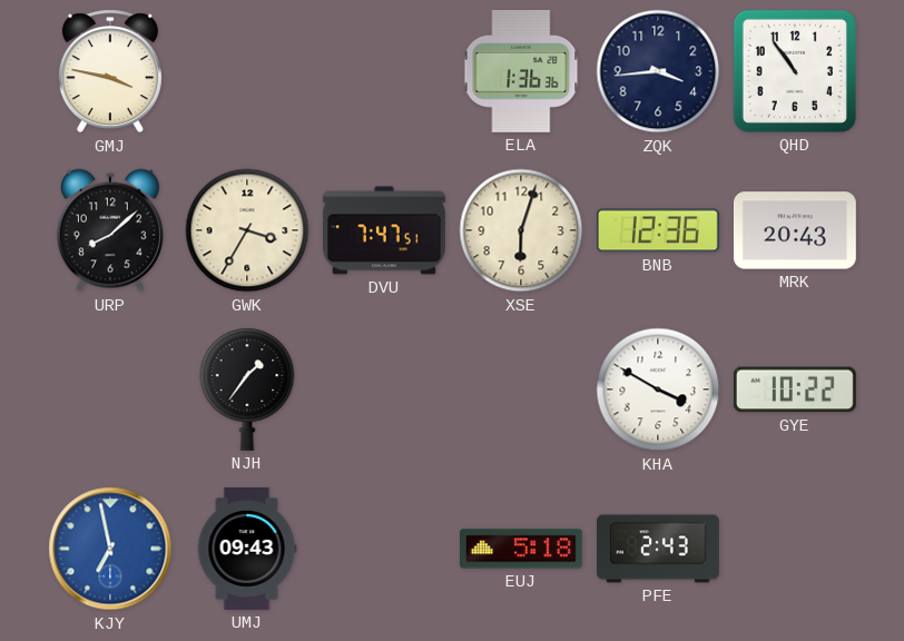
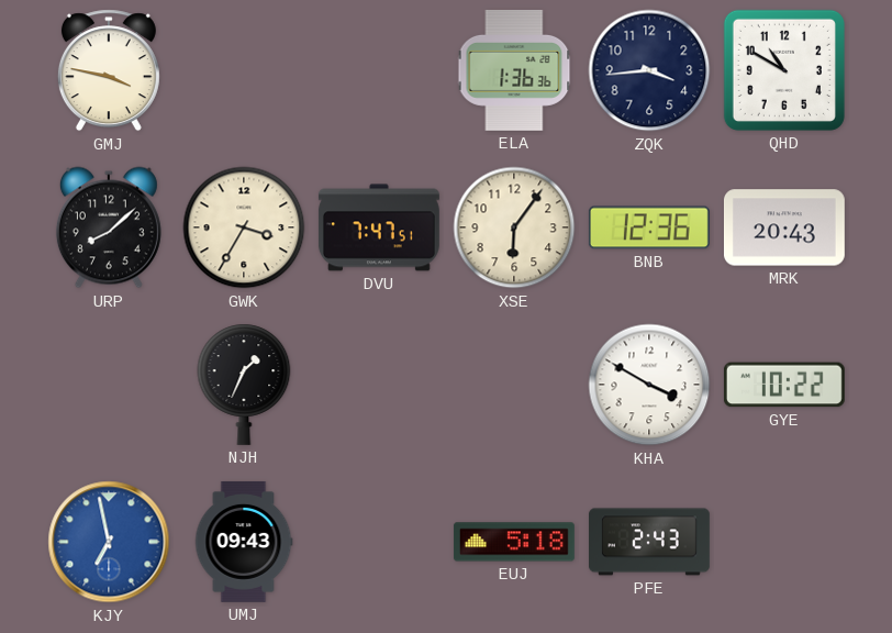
QHD: 10:54 -> 10:50 (784, 70)
XSE: 6:03 -> 6:06 (514, 227)
NJH: 1:36 -> 1:34 (244, 385)
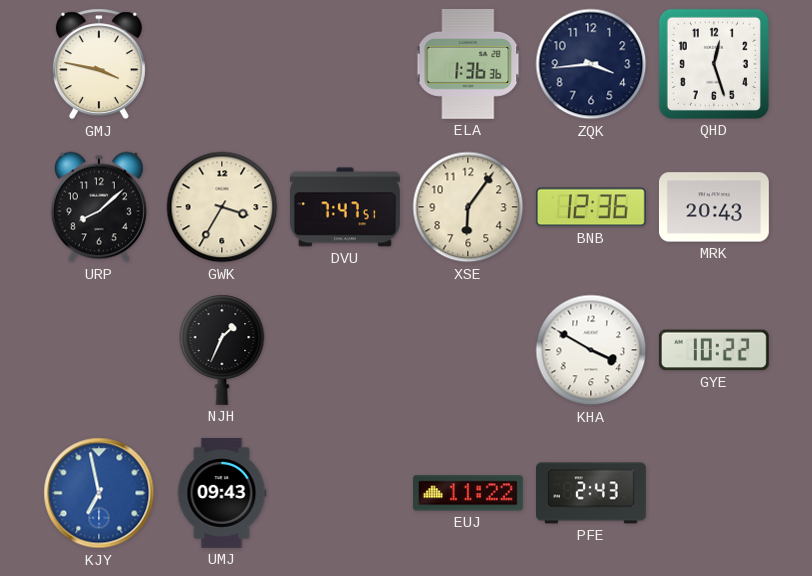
QHD: 10:50 -> 12:27 (714, 64)
EUJ: 5:18 -> 11:22 (468, 493)
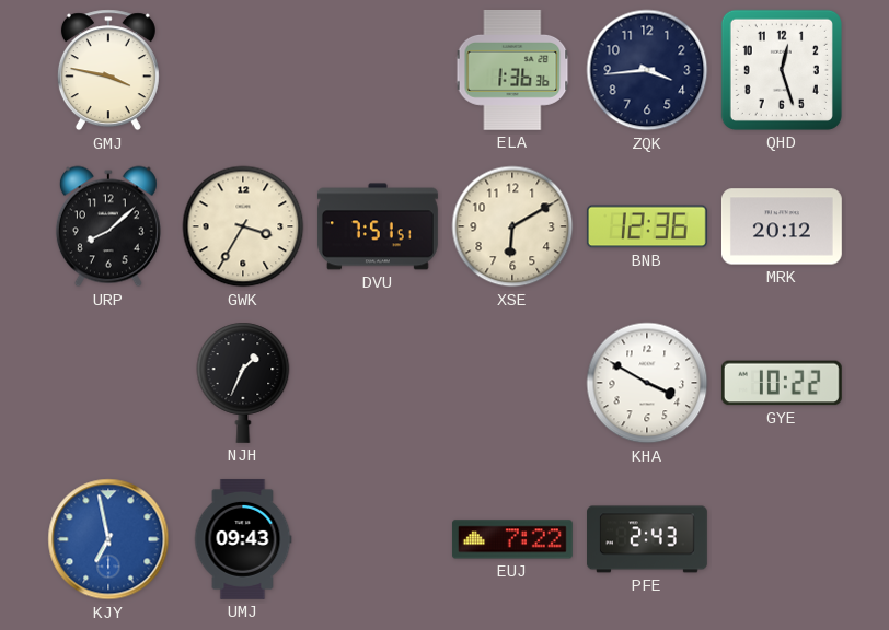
DVU: 7:47 -> 7:51 (378, 226)
XSE: 6:06 -> 6:10 (512, 226)
MRK: 20:43 -> 20:12 (782, 226)
EUJ: 11:22 -> 7:22 (512, 539)
